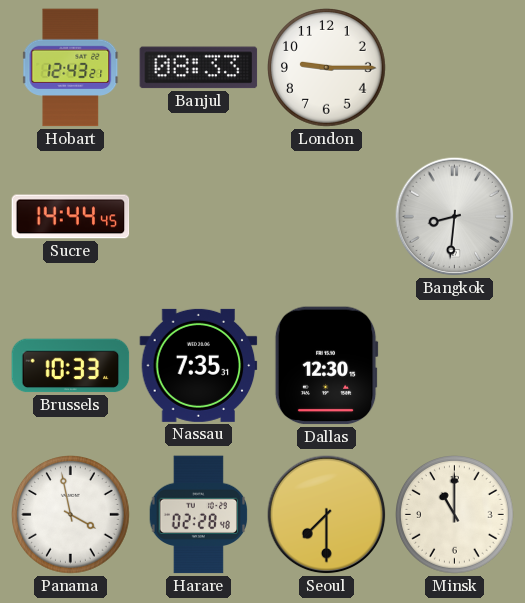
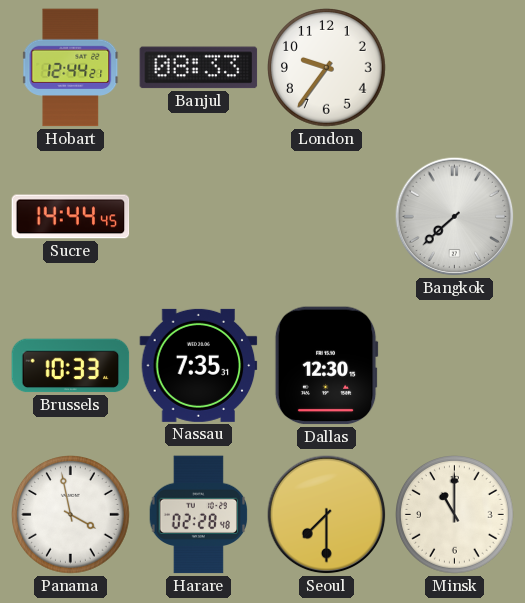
Hobart: 12:43 -> 12:44 (71, 68)
London: 9:15 -> 9:36 (327, 68)
Bangkok: 8:31 -> 7:38 (455, 217)
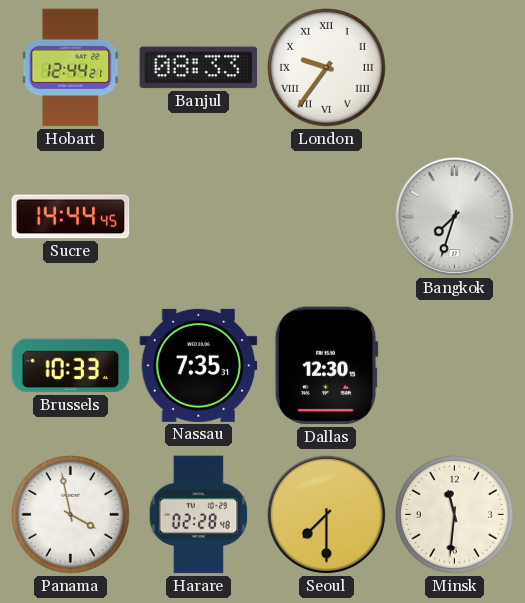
London numerals: Arabic -> Roman (327, 68)
Bangkok: 7:38 -> 7:33 (455, 217)
Minsk: 11:00 -> 11:31 (455, 515)
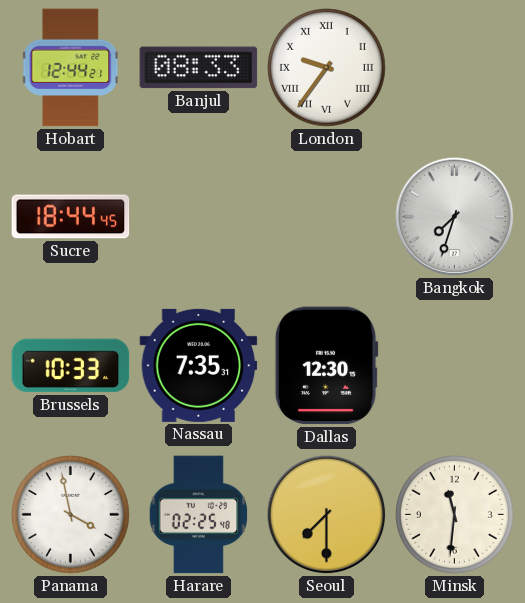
Sucre: 14:44 -> 18:44 (71, 217)
Harare: 02:28 -> 02:25 (199, 515)
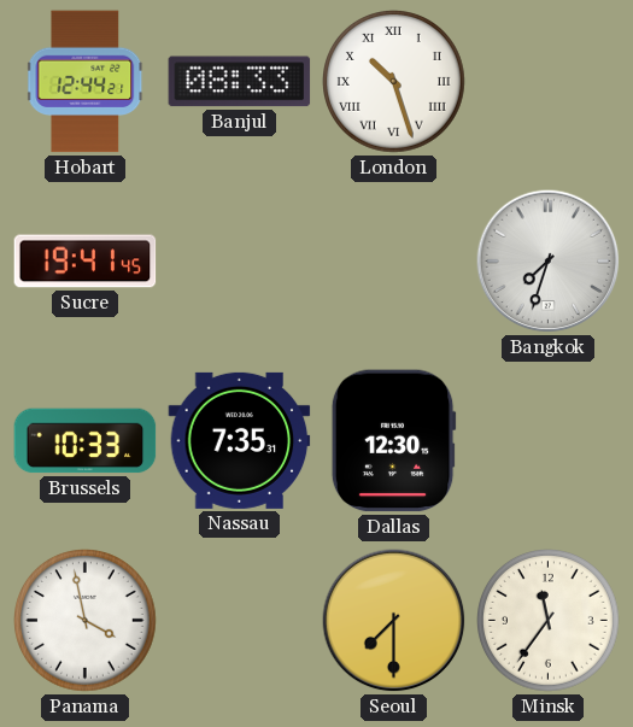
London: 9:36 -> 10:27 (394, 82)
Sucre: 18:44 -> 19:41 (86, 262)
Harare: 02:25 -> none (199, 515)
Minsk: 11:31 -> 11:36 (549, 621)
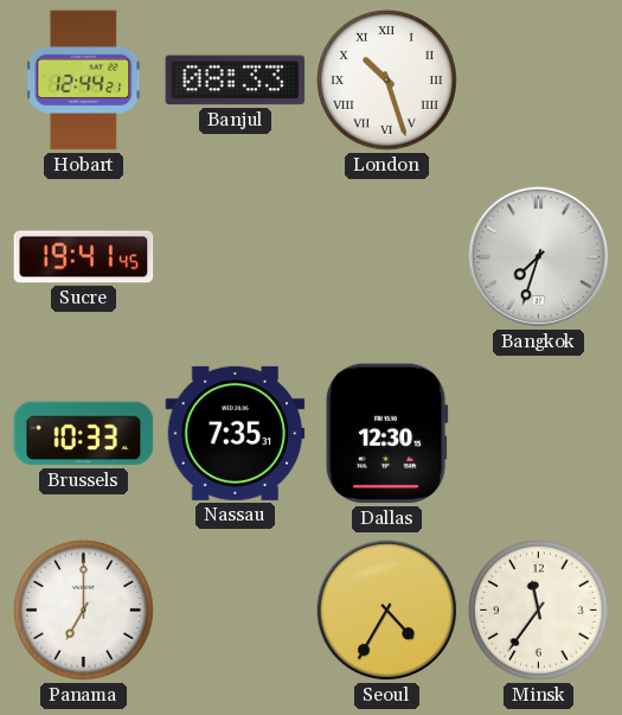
Panama: 3:58 -> 7:00 (84, 611)
Seoul: 7:30 -> 4:35 (387, 611)
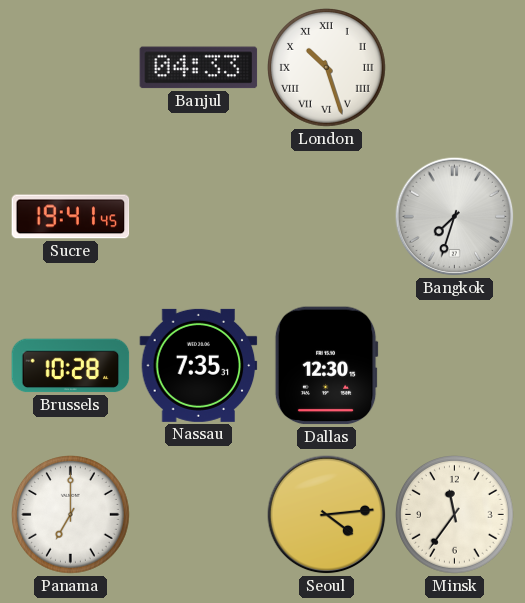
Hobart: 12:44 -> none (84, 81)
Banjul: 08:33 -> 04:33 (199, 68)
Brussels: 10:33 -> 10:28 (71, 366)
Seoul: 4:35 -> 4:14 (327, 515)
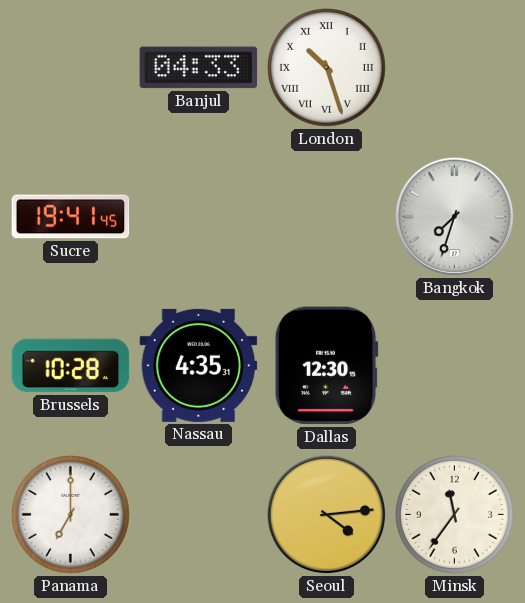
Nassau: 7:35 -> 4:35 (199, 365)
